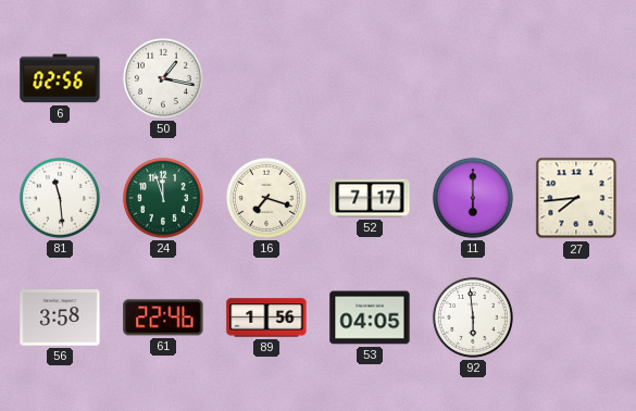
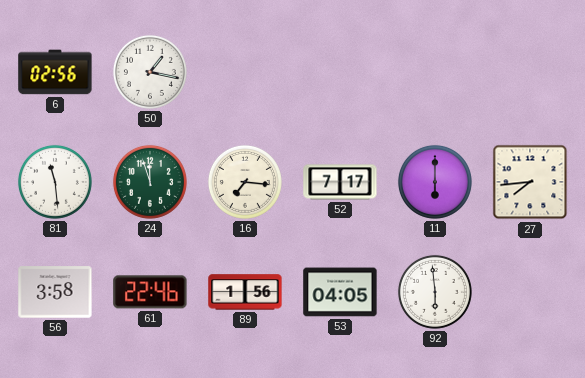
16: 7:18 -> 7:16 (245, 182)
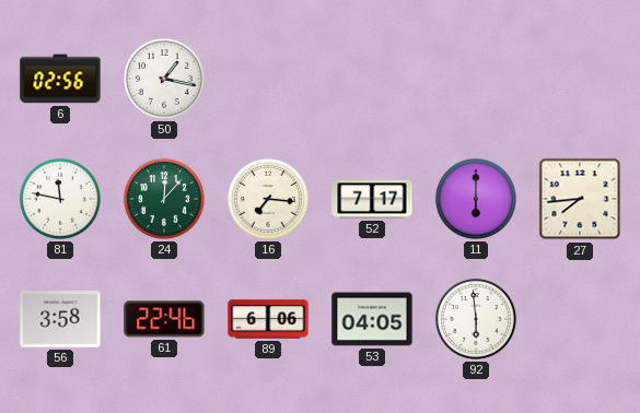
81: 11:29 -> 11:47 (60, 199)
24: 11:57 -> 12:07 (164, 199)
89: 1:56 -> 6:06 (268, 319)
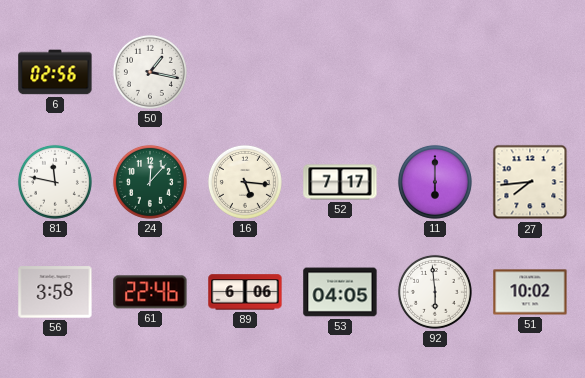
16: 7:16 -> 5:16 (245, 182)
51: none -> 10:02 (530, 292)
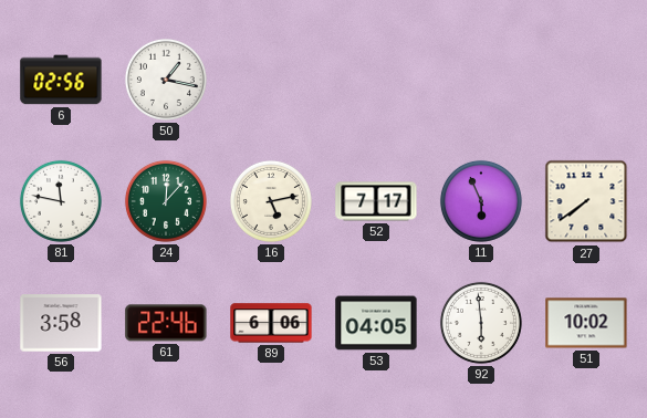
16: 5:16 -> 5:13 (271, 201)
11: 6:00 -> 5:56 (481, 201)
27: 7:44 -> 7:39 (586, 201)
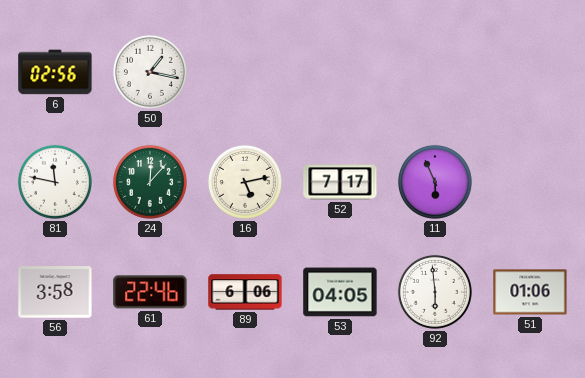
27: 7:39 -> none (586, 201)
51: 10:02 -> 01:06 (530, 292)
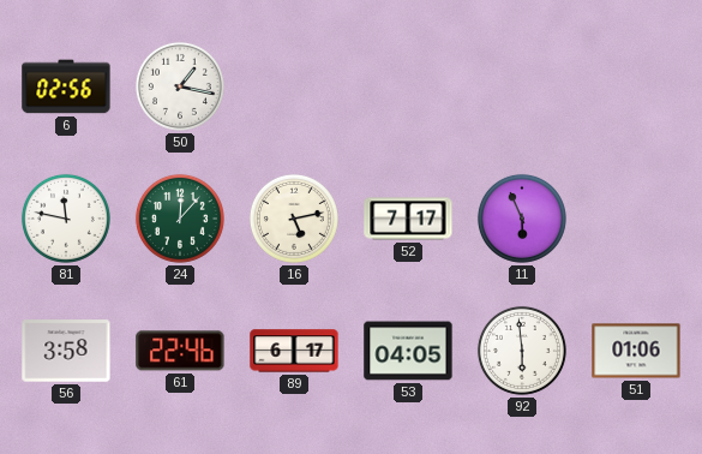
89: 6:06 -> 6:17 (294, 351)
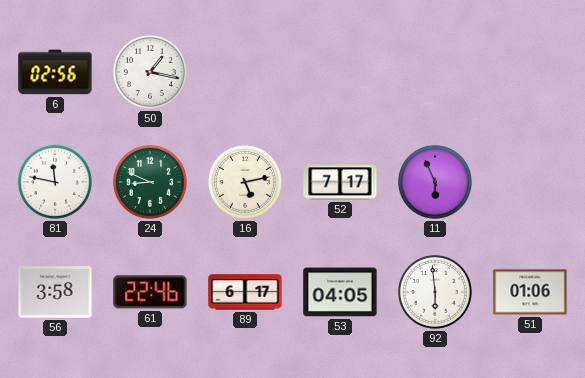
24: 12:07 -> 8:49 (150, 182)
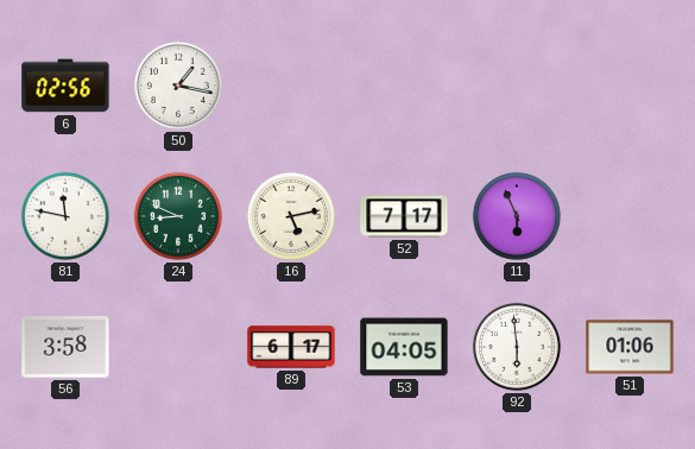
61: 22:46 -> none (150, 292)
